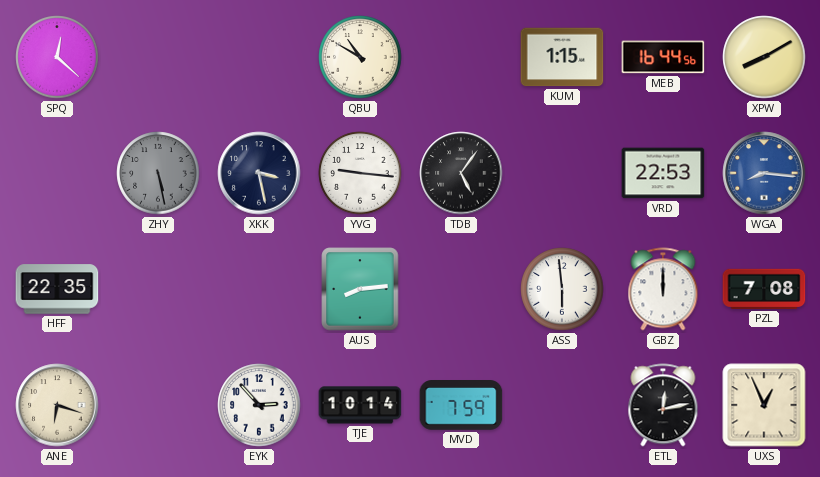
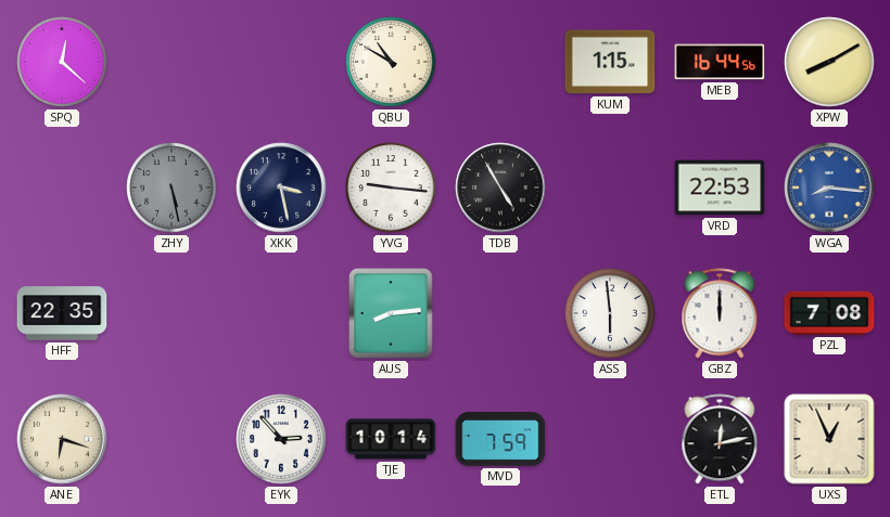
TDB: 5:06 -> 4:55 (500, 188)
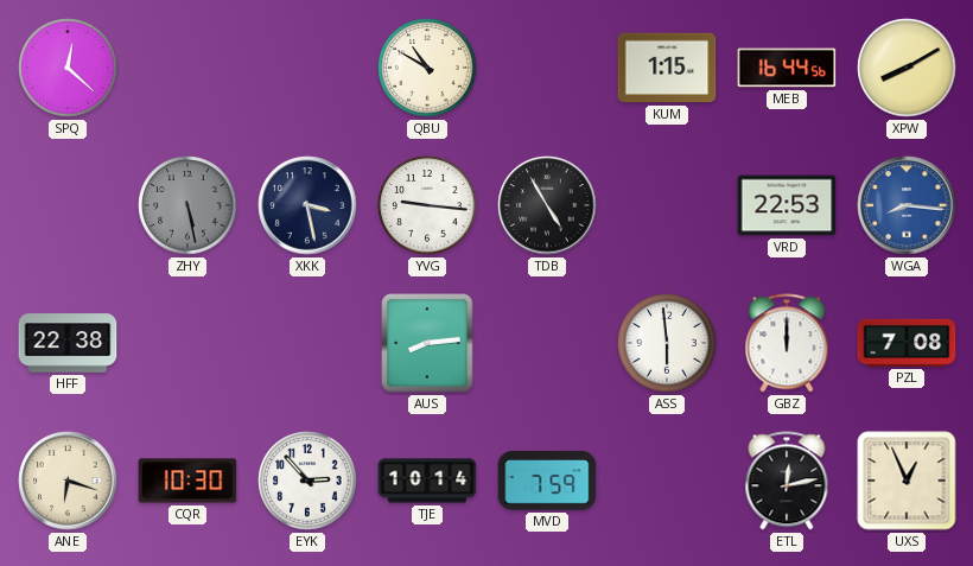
HFF: 22:35 -> 22:38 (68, 343)
CQR: none -> 10:30 (187, 481)
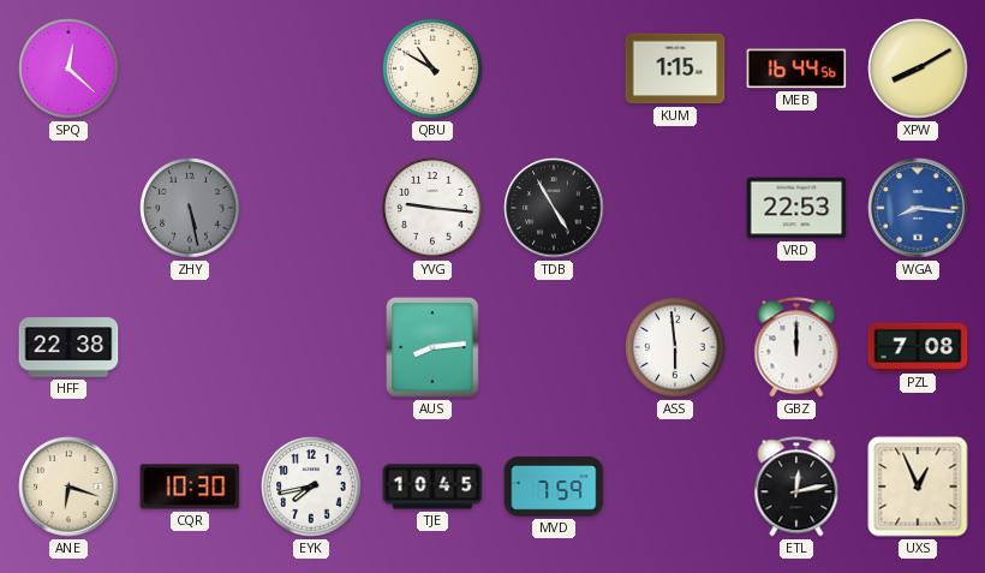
XKK: 3:28 -> none (307, 205)
EYK: 2:53 -> 7:43 (311, 487)
TJE: 10:14 -> 10:45 (432, 487)
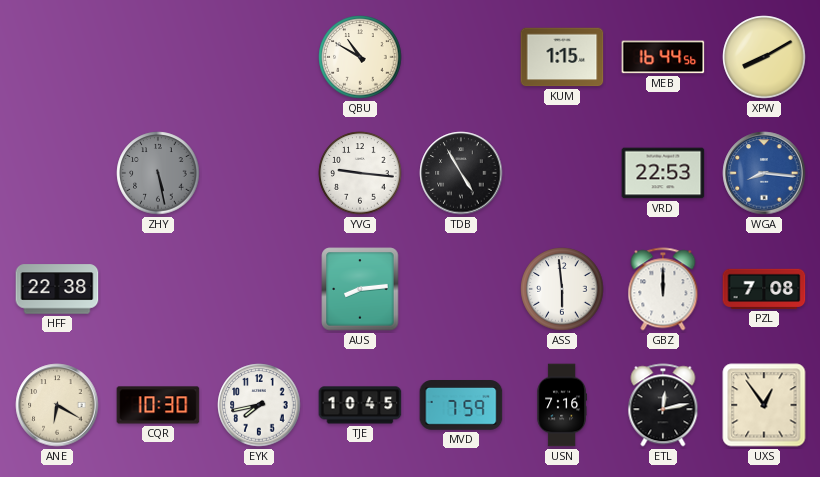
SPQ: 12:22 -> none (68, 68)
ANE: 6:18 -> 6:20 (57, 405)
USN: none -> 7:16 (561, 405)
UXS: 12:56 -> 12:54 (764, 405)
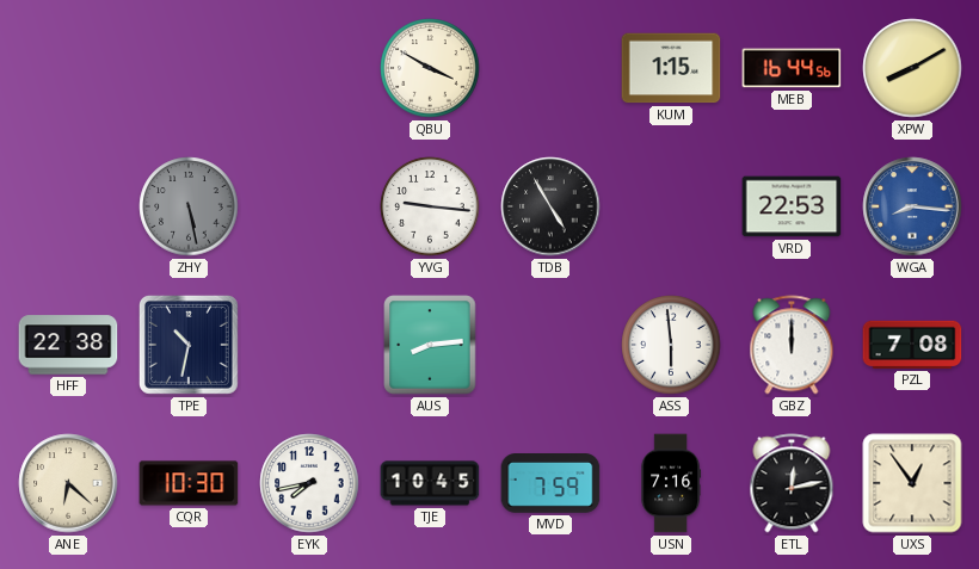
QBU: 10:50 -> 3:50 (430, 68)
TPE: none -> 10:32 (189, 345)
ANE: 6:20 -> 6:22 (68, 483)
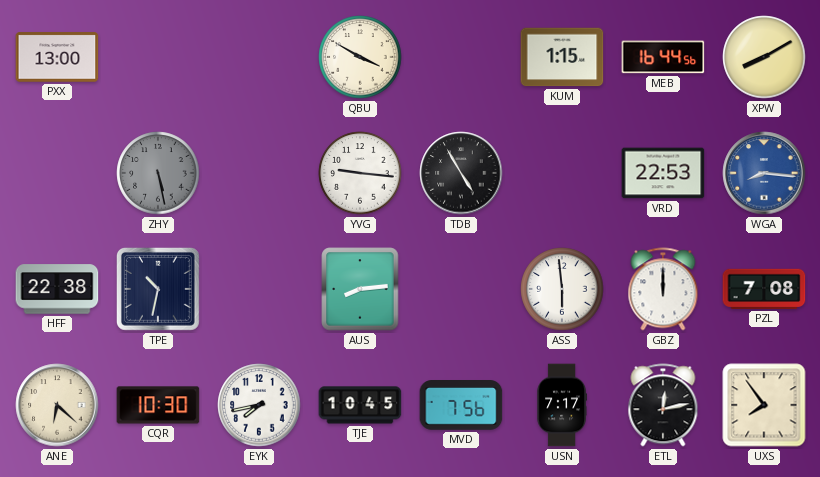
PXX: none -> 13:00 (57, 57)
MVD: 7:59 -> 7:56 (461, 406)
USN: 7:16 -> 7:17 (561, 405)
UXS: 12:54 -> 7:54 (764, 405)
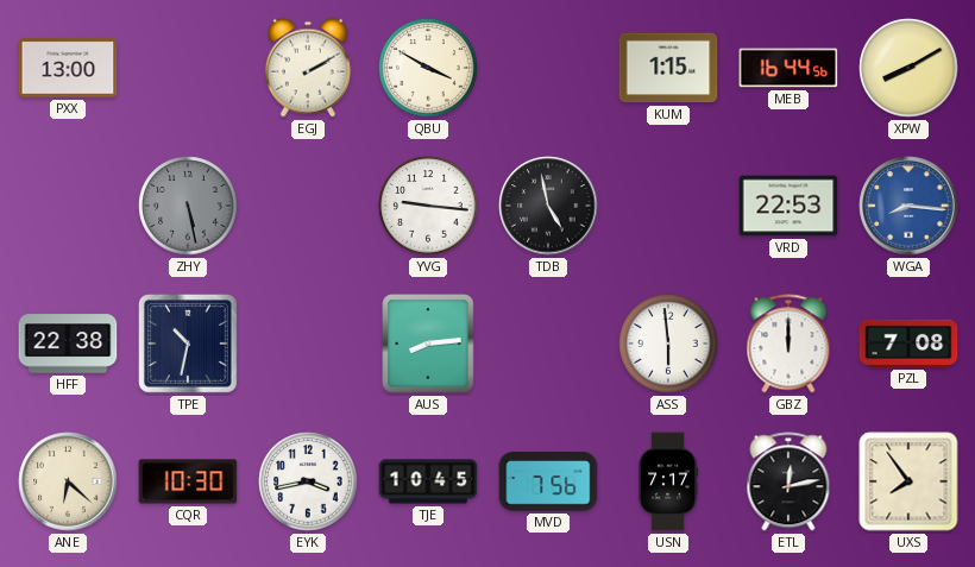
EGJ: none -> 2:10 (308, 68)
TDB: 4:55 -> 4:58 (548, 206)
EYK: 7:43 -> 3:43 (308, 481)
